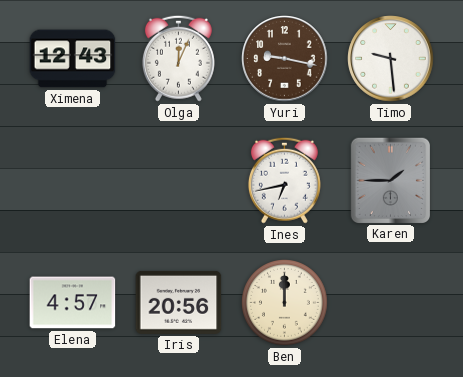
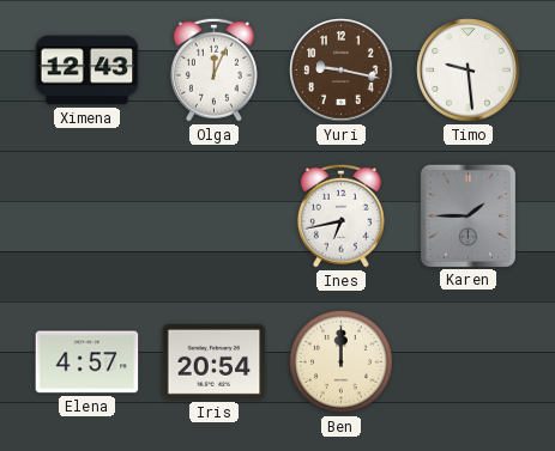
Iris: 20:56 -> 20:54 (215, 361)
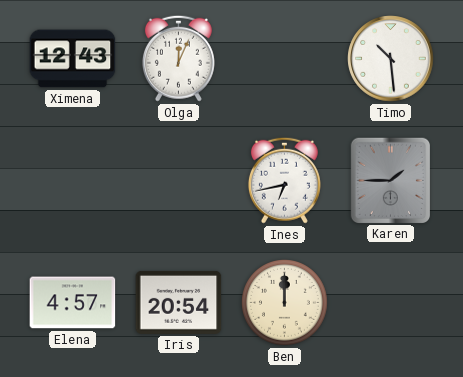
Yuri: 9:17 -> none (342, 71)
Timo: 9:29 -> 10:29 (391, 59)
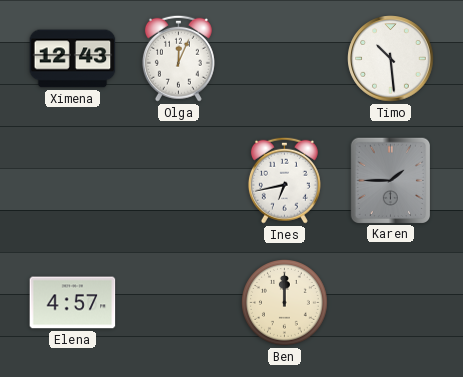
Iris: 20:54 -> none (179, 302)
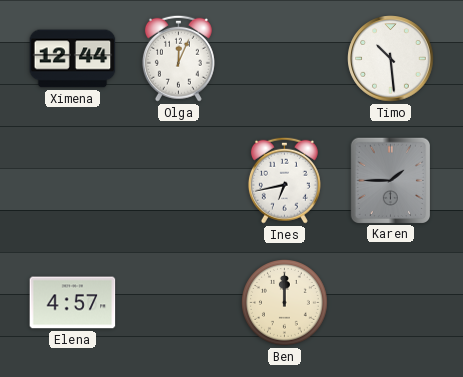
Ximena: 12:43 -> 12:44 (73, 59)
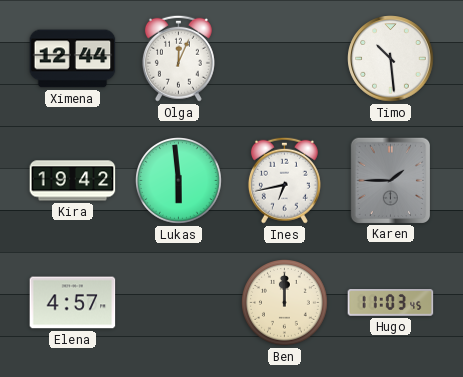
Kira: none -> 19:42 (73, 181)
Lukas: none -> 5:59 (179, 181)
Hugo: none -> 11:03 (391, 303)
